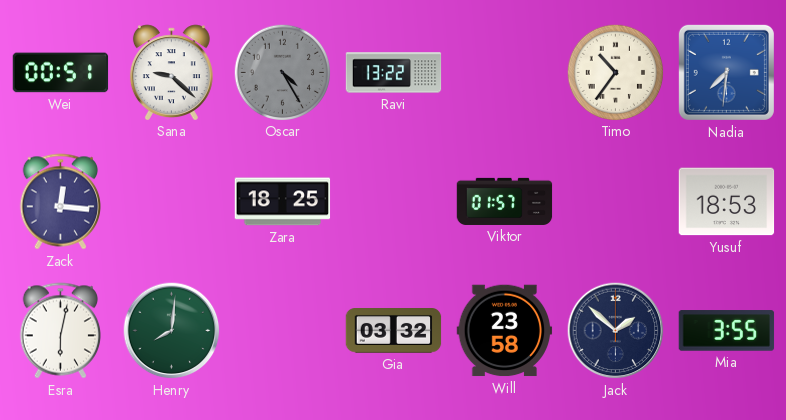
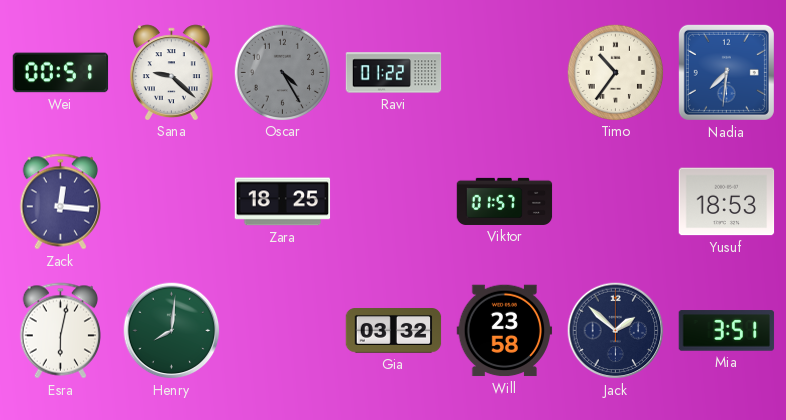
Ravi: 13:22 -> 01:22 (394, 73)
Mia: 3:55 -> 3:51 (727, 331)
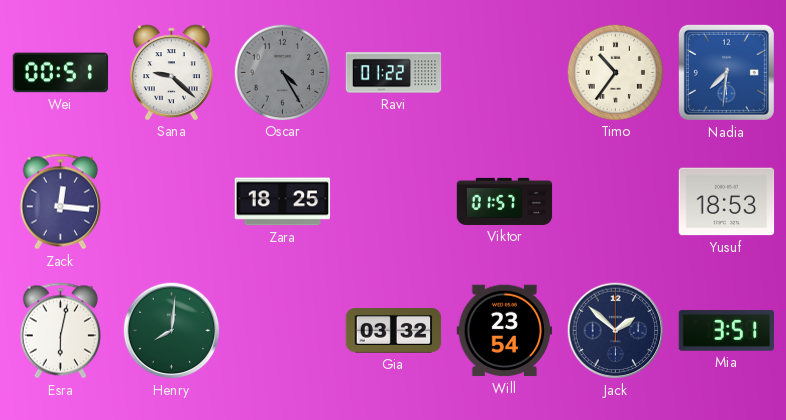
Will: 23:58 -> 23:54 (505, 331)
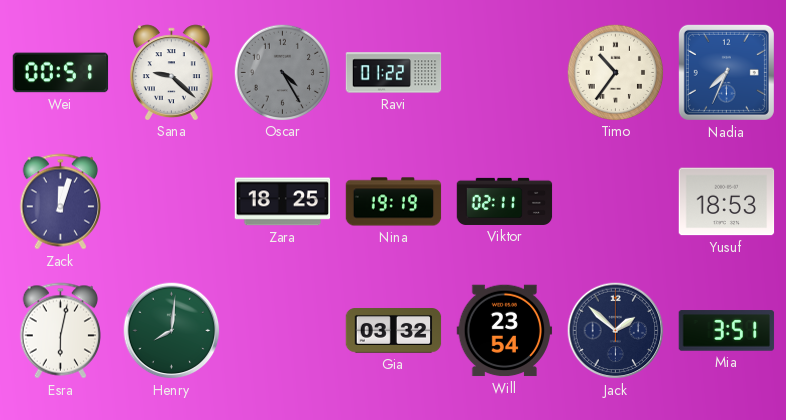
Nadia: 7:31 -> 7:34 (726, 72)
Zack: 12:16 -> 12:03 (60, 202)
Nina: none -> 19:19 (394, 202)
Viktor: 01:57 -> 02:11 (505, 201)
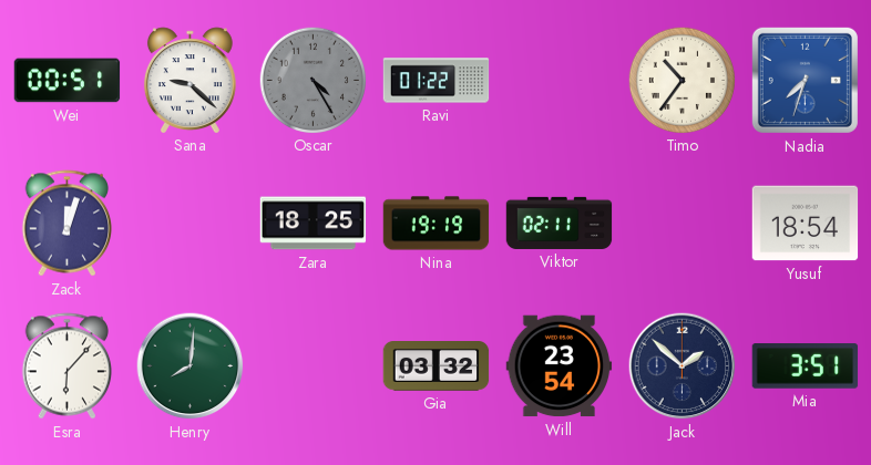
Nadia: 7:34 -> 7:33 (805, 80)
Yusuf: 18:53 -> 18:54 (806, 224)
Esra: 6:02 -> 6:07 (66, 366)
